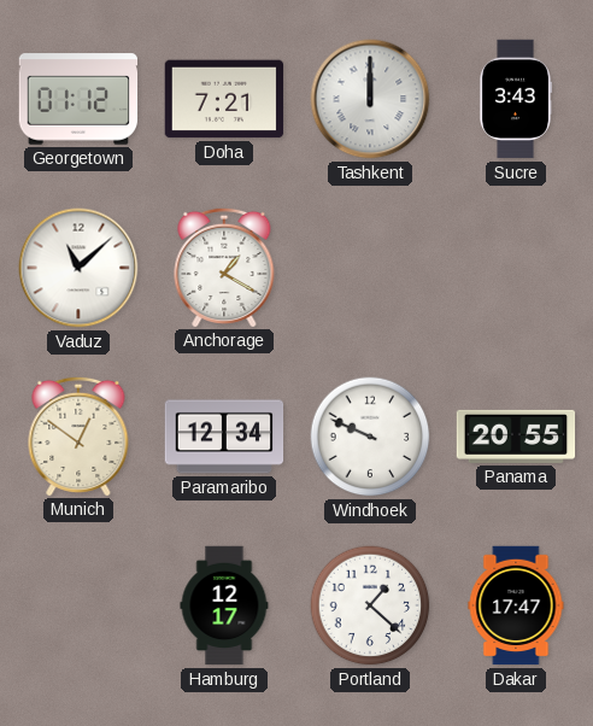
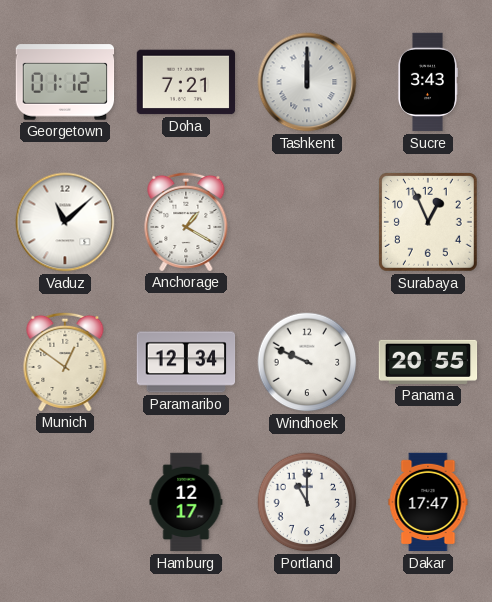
Surabaya: none -> 12:56 (428, 222)
Portland: 1:22 -> 11:00 (307, 502)
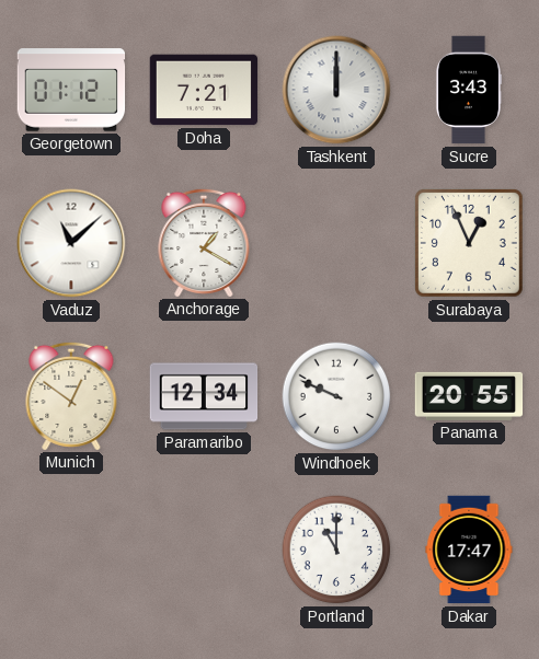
Hamburg: 12:17 -> none (186, 502)
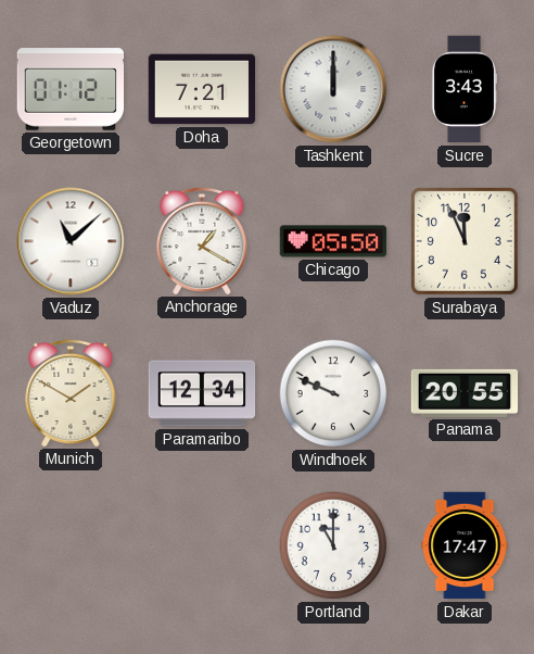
Chicago: none -> 05:50 (333, 241)
Surabaya: 12:56 -> 11:56 (465, 241)
Munich: 12:51 -> 1:50 (71, 392)
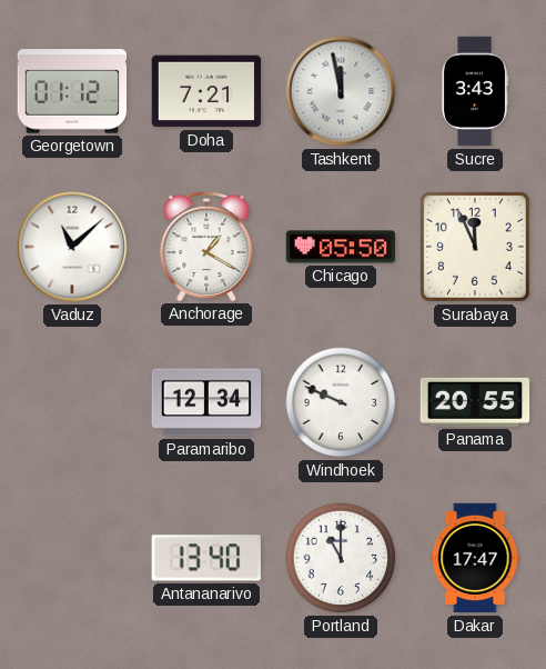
Tashkent: 12:00 -> 11:58 (341, 91)
Munich: 1:50 -> none (71, 392)
Antananarivo: none -> 13:40 (206, 558)
